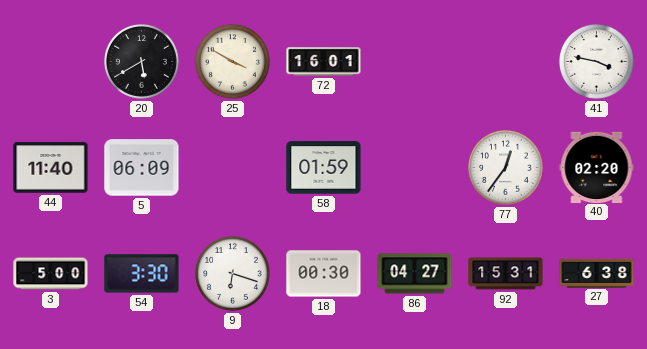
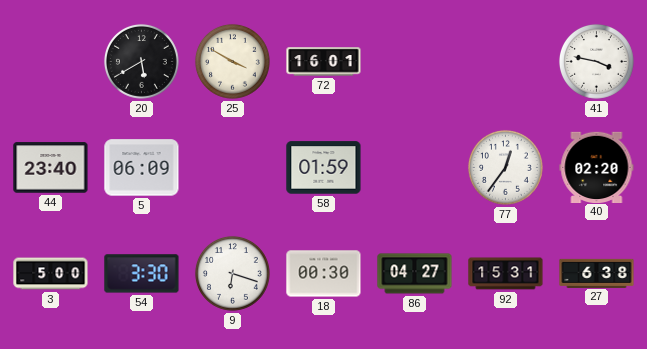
44: 11:40 -> 23:40 (51, 168)
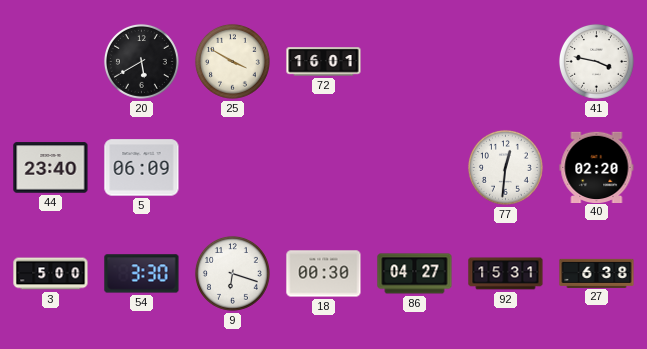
58: 01:59 -> none (324, 168)
77: 12:36 -> 12:31 (506, 167)
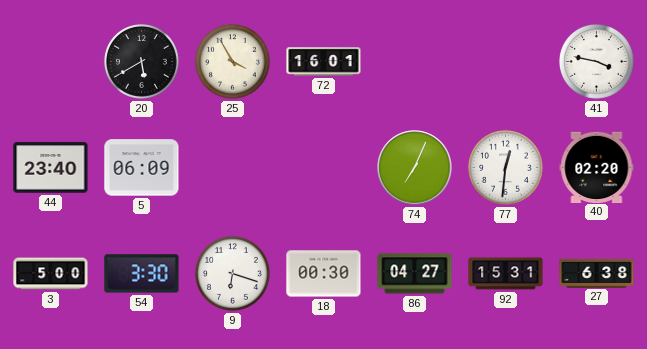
25: 3:50 -> 3:55 (233, 61)
74: none -> 7:04 (415, 168)
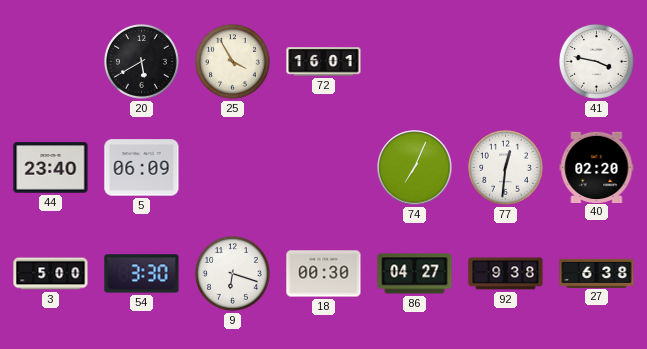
92: 15:31 -> 9:38 (506, 274)
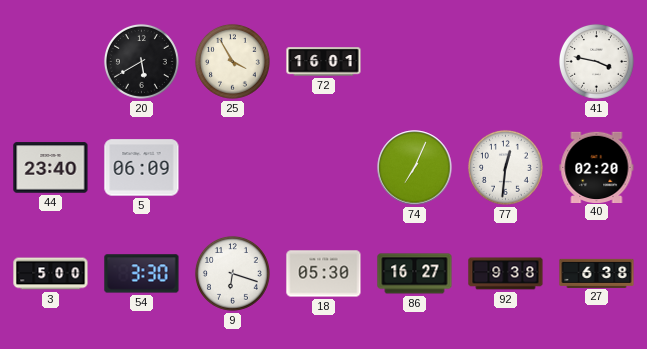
18: 00:30 -> 05:30 (324, 274)
86: 04:27 -> 16:27 (415, 274)
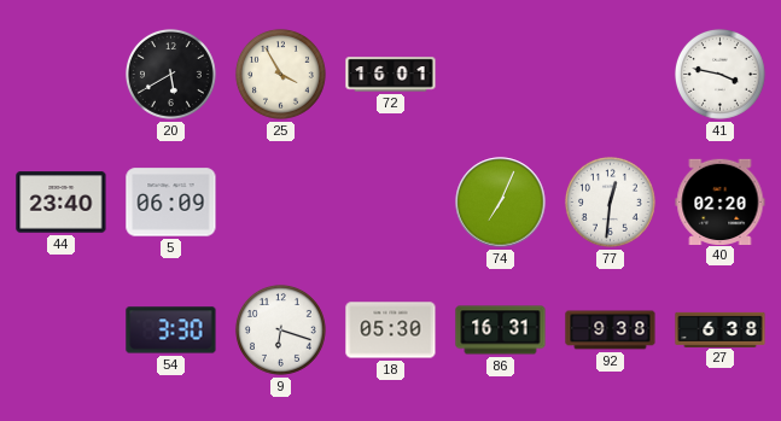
3: 5:00 -> none (51, 274)
86: 16:27 -> 16:31 (501, 331)
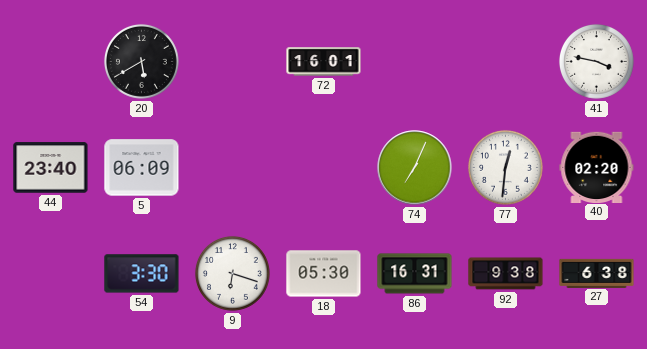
25: 3:55 -> none (281, 74)
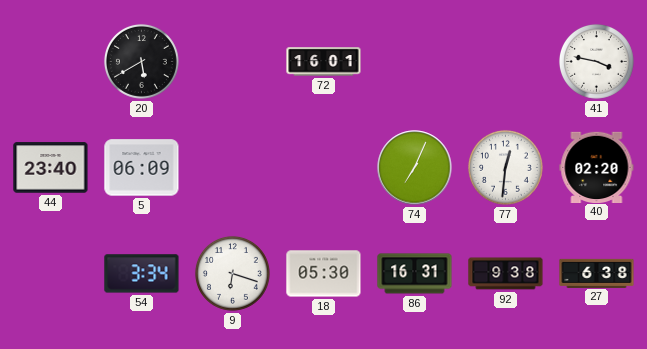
54: 3:30 -> 3:34 (142, 274)
